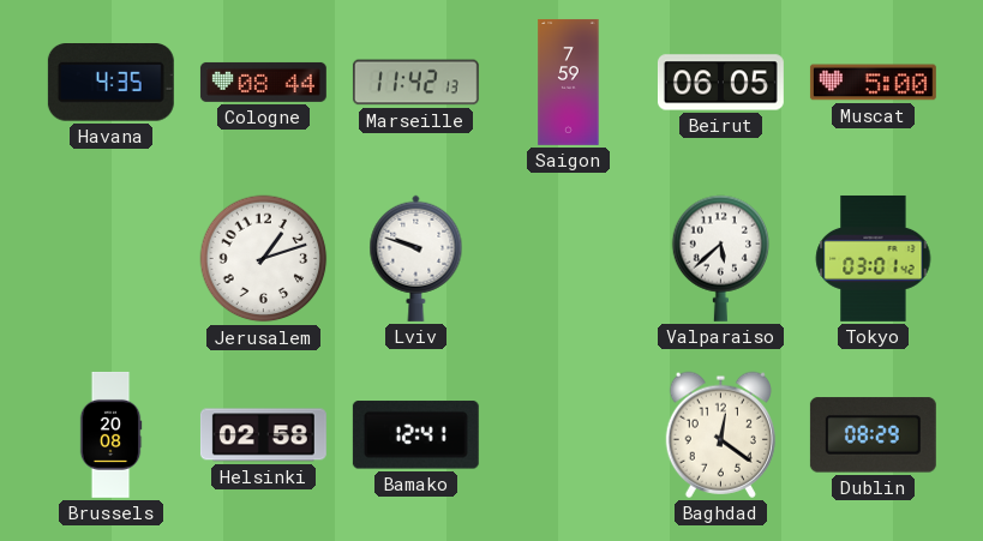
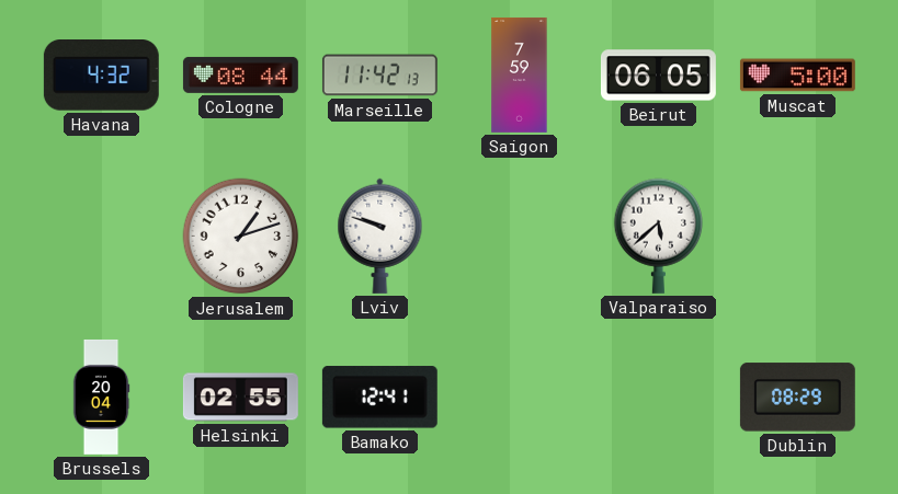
Havana: 4:35 -> 4:32 (101, 76)
Tokyo: 03:01 -> none (874, 258)
Brussels: 20:08 -> 20:04 (101, 397)
Helsinki: 02:58 -> 02:55 (240, 398)
Baghdad: 12:21 -> none (720, 434)
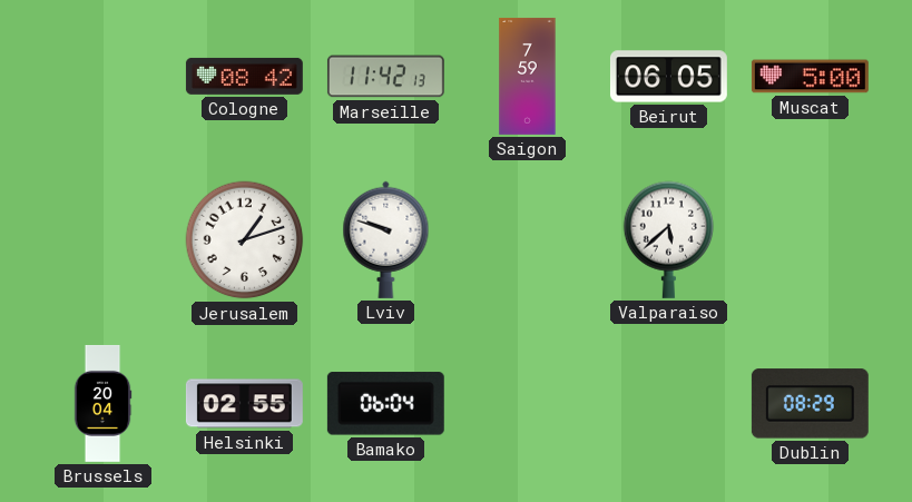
Havana: 4:32 -> none (101, 76)
Cologne: 08:44 -> 08:42 (244, 76)
Bamako: 12:41 -> 06:04 (385, 404)
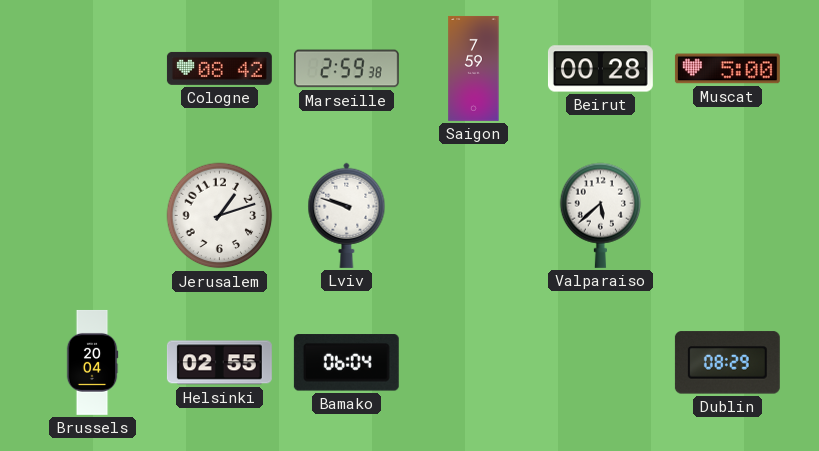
Marseille: 11:42 -> 2:59 (346, 69)
Beirut: 06:05 -> 00:28 (600, 69)
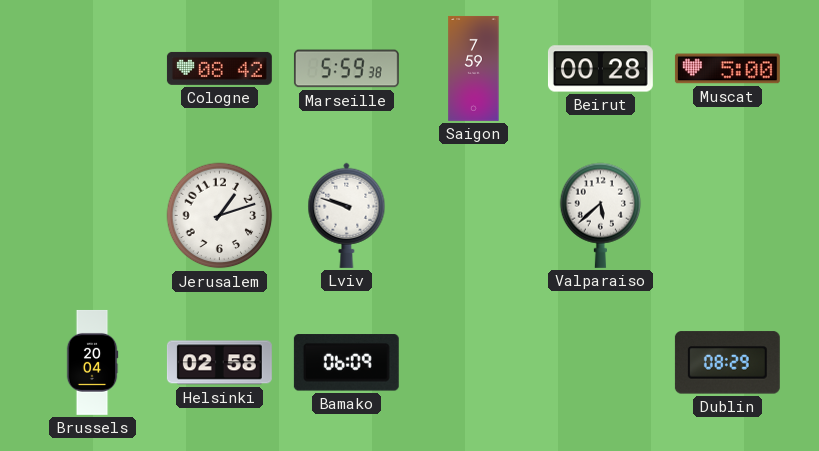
Marseille: 2:59 -> 5:59 (346, 69)
Helsinki: 02:55 -> 02:58 (219, 363)
Bamako: 06:04 -> 06:09 (346, 363)
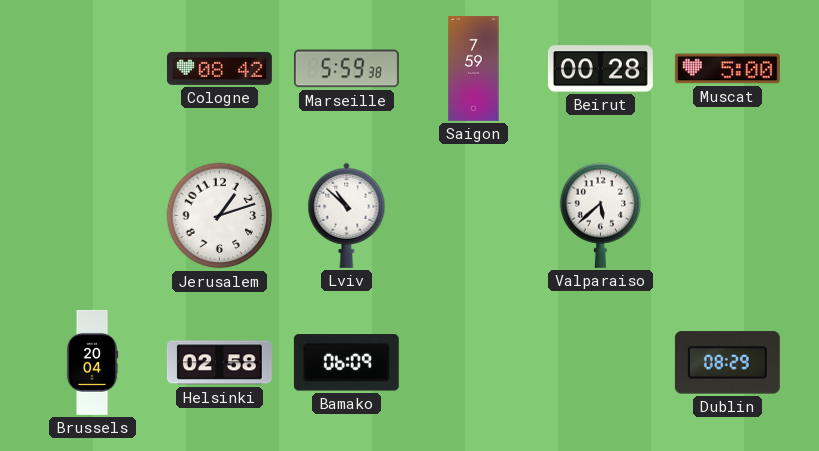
Lviv: 9:48 -> 10:52 (347, 215)
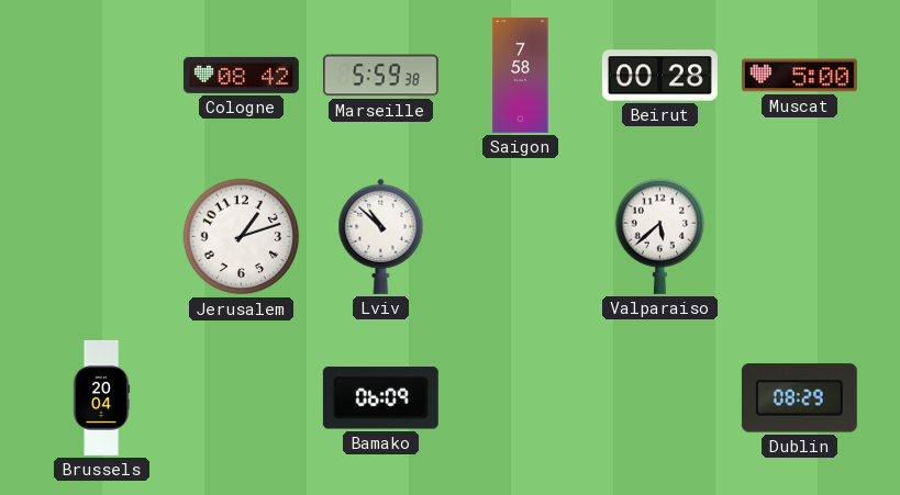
Saigon: 7:59 -> 7:58 (521, 75)
Helsinki: 02:58 -> none (219, 363)
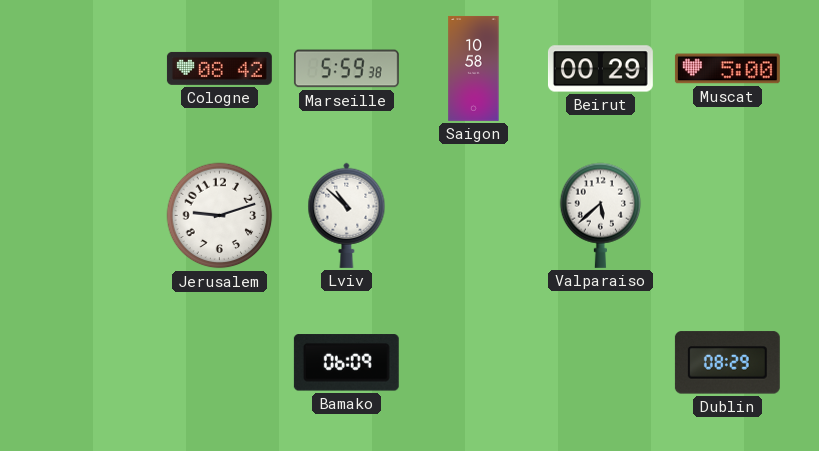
Saigon: 7:58 -> 10:58 (474, 68)
Beirut: 00:28 -> 00:29 (600, 69)
Jerusalem: 1:12 -> 9:12 (220, 216)
Brussels: 20:04 -> none (101, 397)
